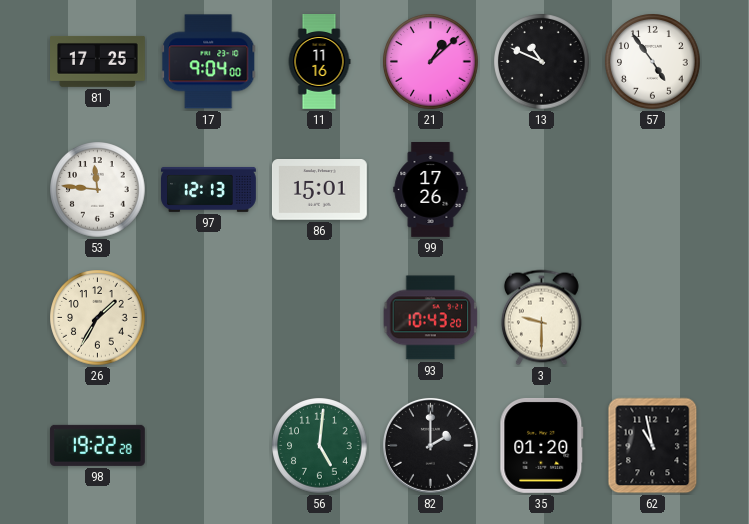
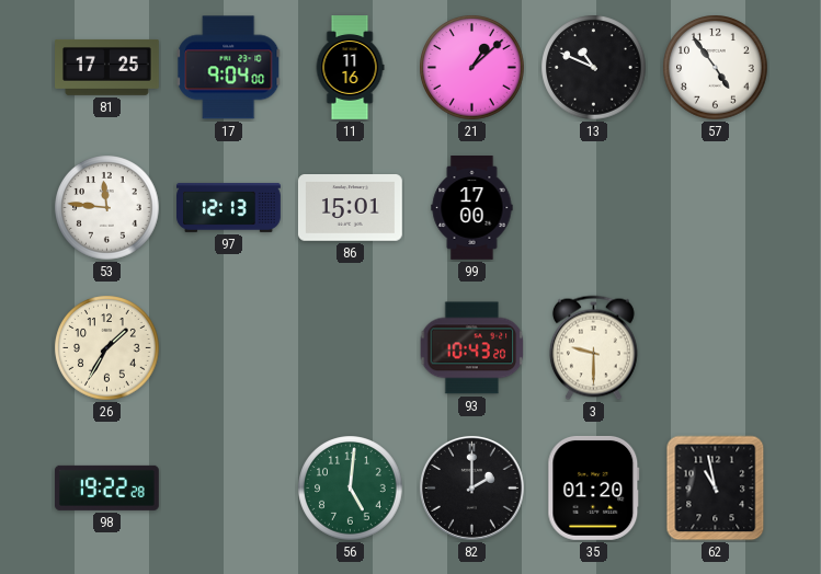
99: 17:26 -> 17:00 (472, 208)
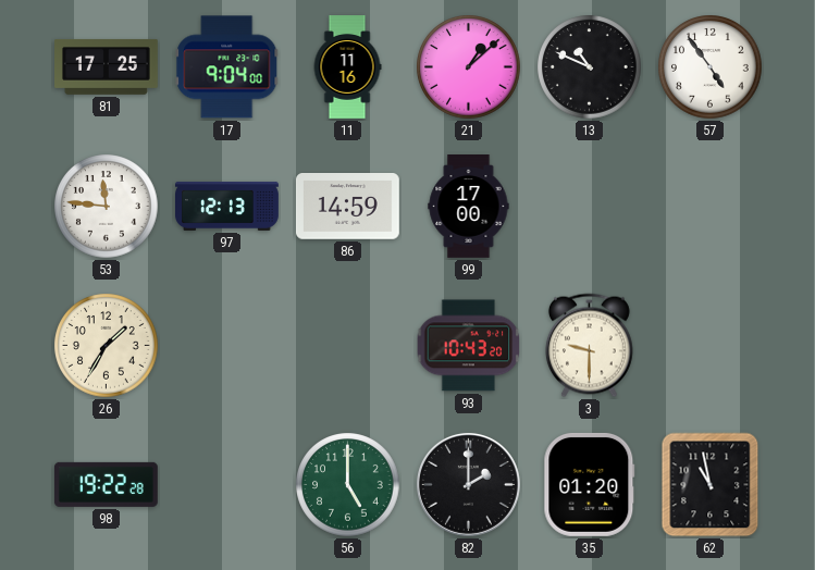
86: 15:01 -> 14:59 (347, 207)
56: 5:01 -> 5:00 (348, 485)
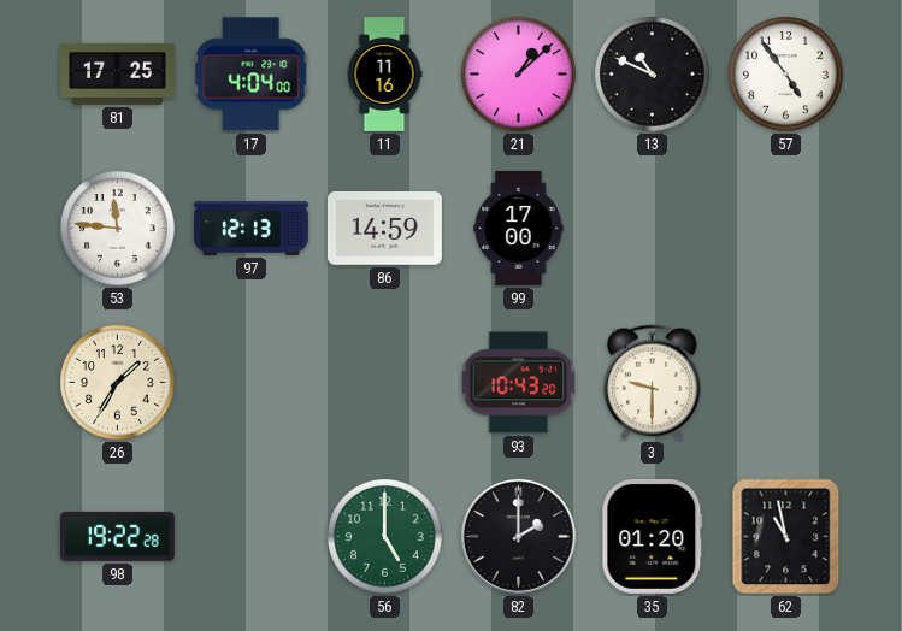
17: 9:04 -> 4:04 (252, 75)
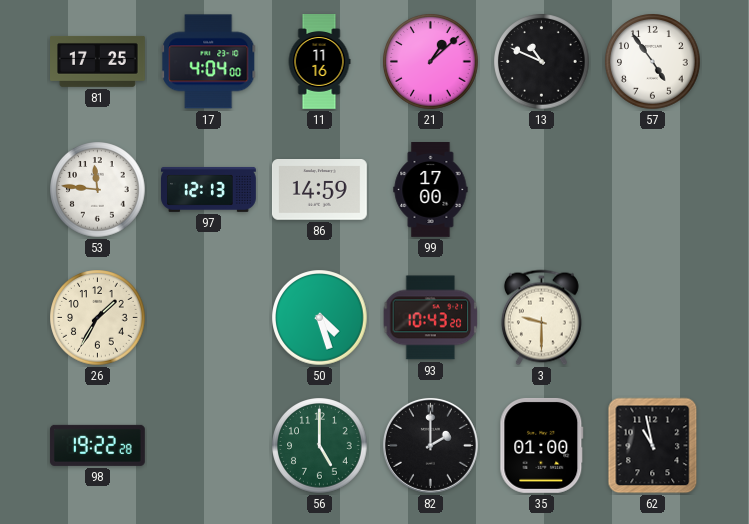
50: none -> 4:27 (320, 318)
35: 01:20 -> 01:00 (542, 445)
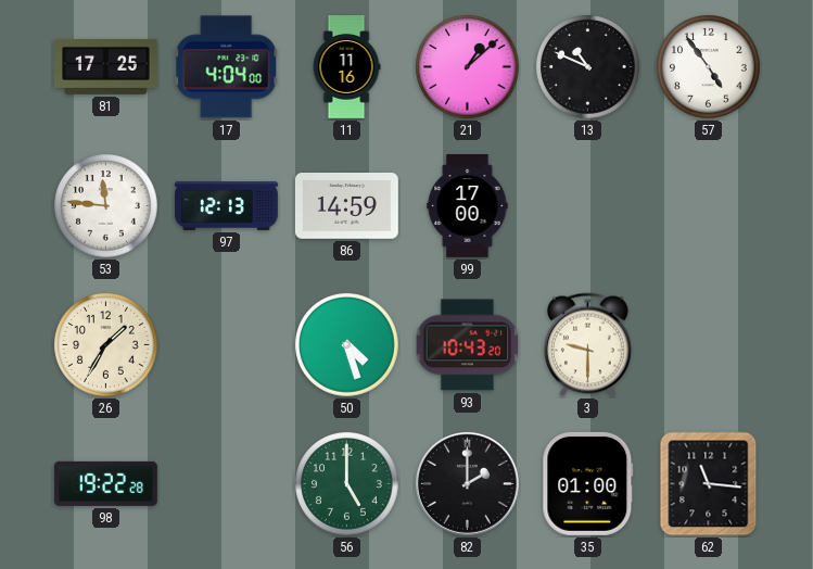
62: 10:58 -> 11:16 (709, 484)
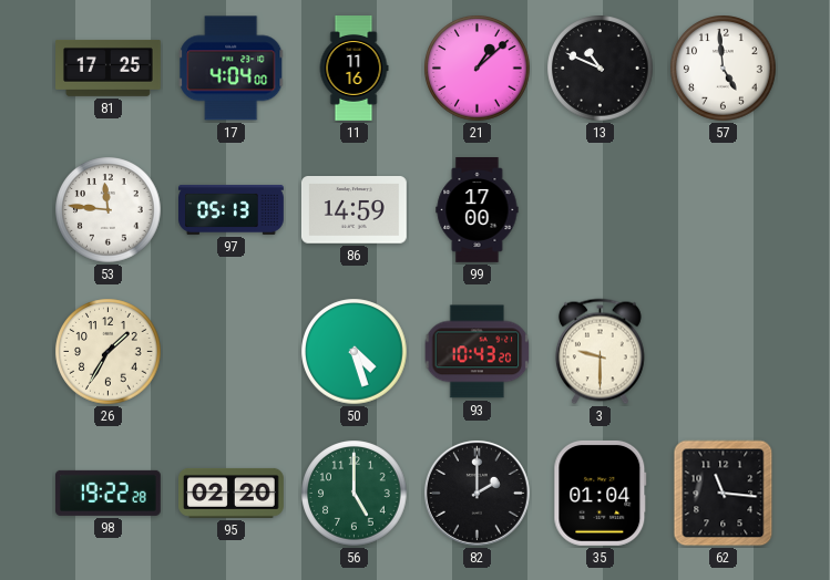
57: 4:54 -> 4:59 (724, 69)
97: 12:13 -> 05:13 (232, 209)
95: none -> 02:20 (232, 493)
35: 01:00 -> 01:04 (601, 493)
